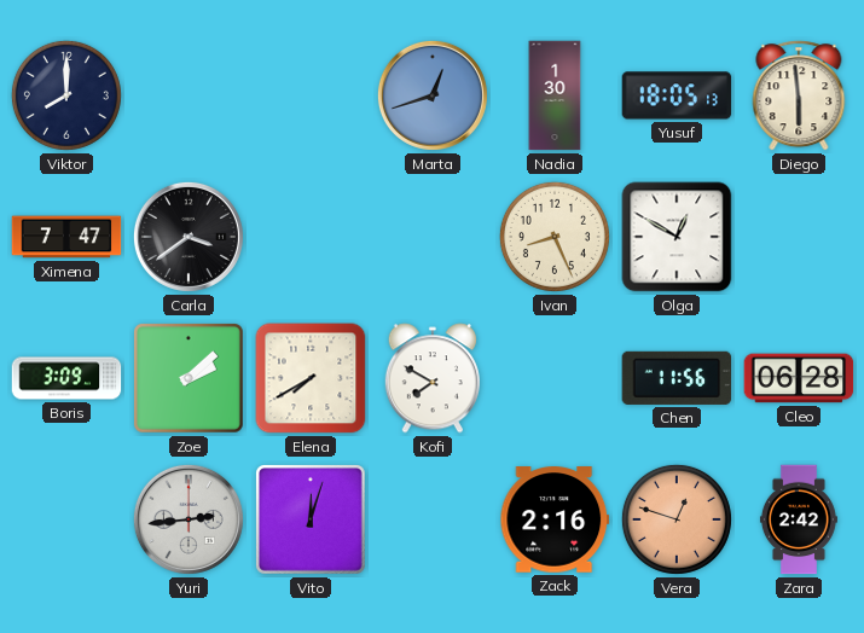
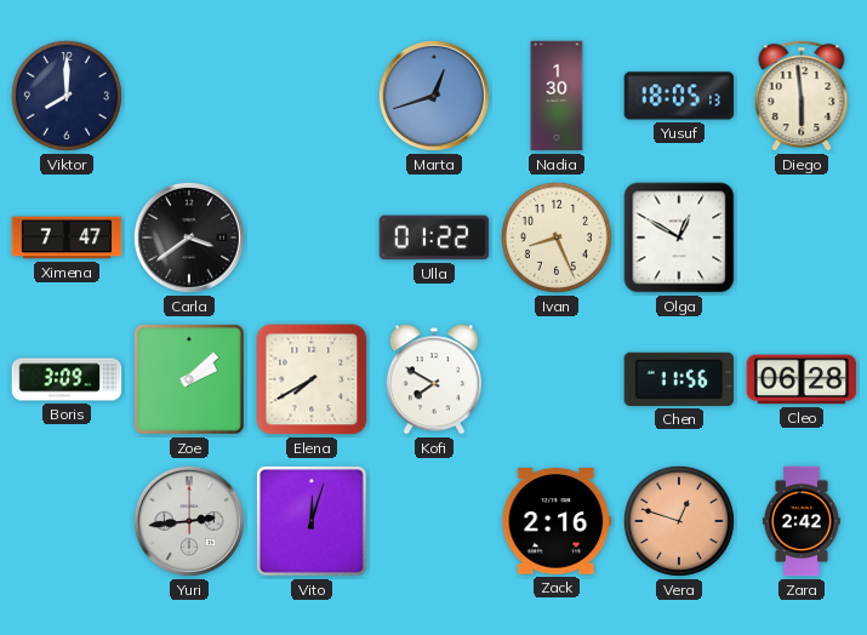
Ulla: none -> 01:22 (434, 238)
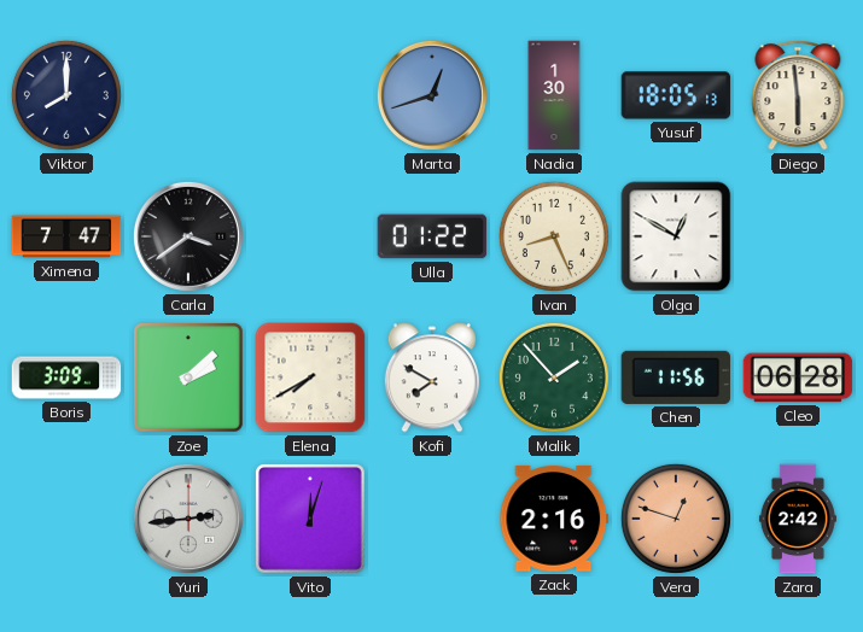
Malik: none -> 1:53 (554, 378)
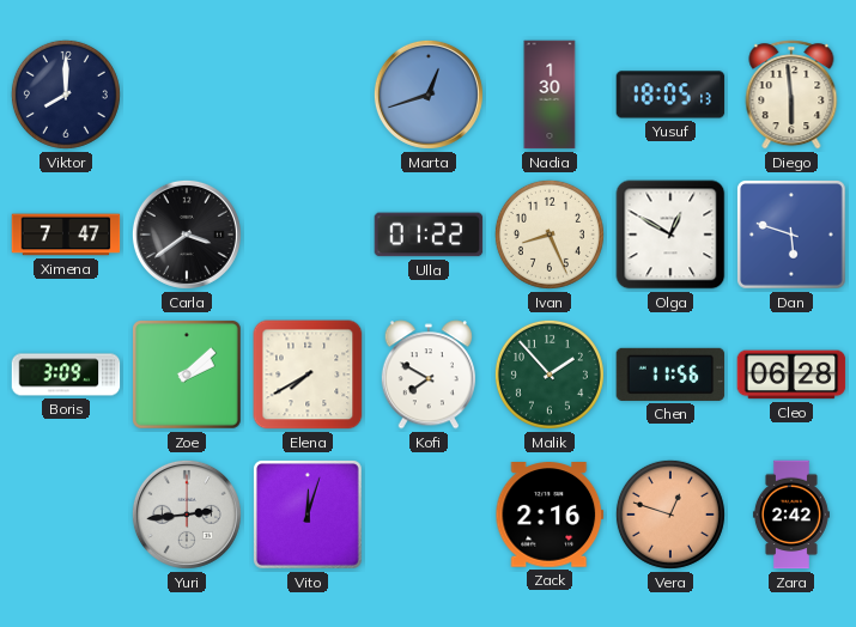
Dan: none -> 5:48 (793, 236)
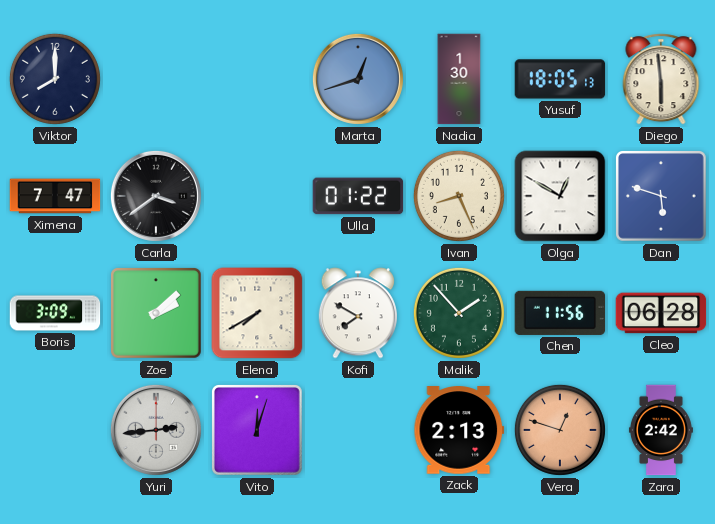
Zack: 2:16 -> 2:13 (459, 430)
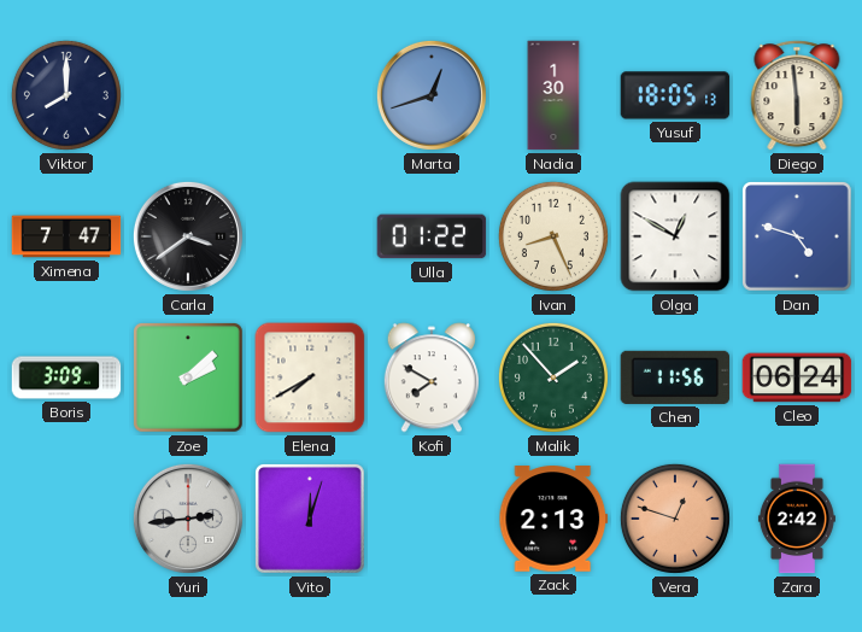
Dan: 5:48 -> 4:48 (798, 238)
Cleo: 06:28 -> 06:24 (797, 378)
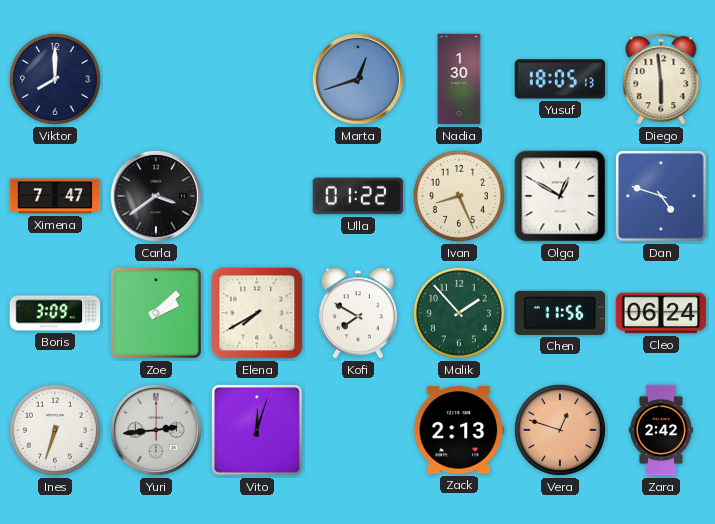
Ines: none -> 6:33 (55, 430)
